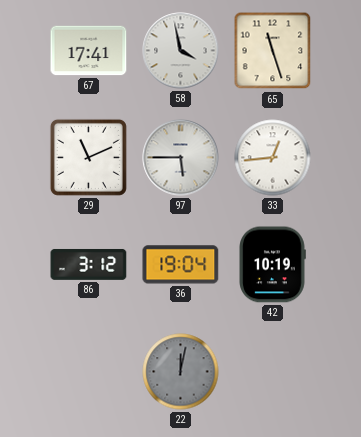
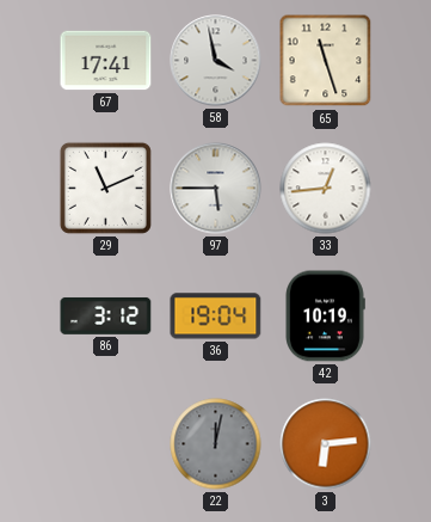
3: none -> 6:14 (326, 444)
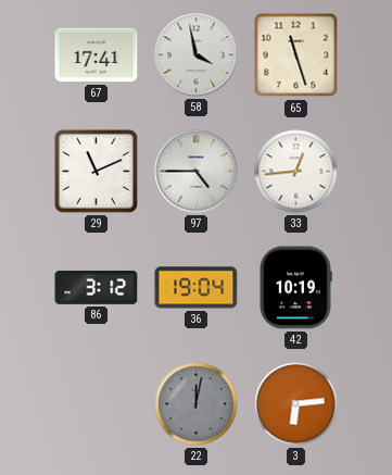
97: 5:45 -> 4:45 (197, 172)
